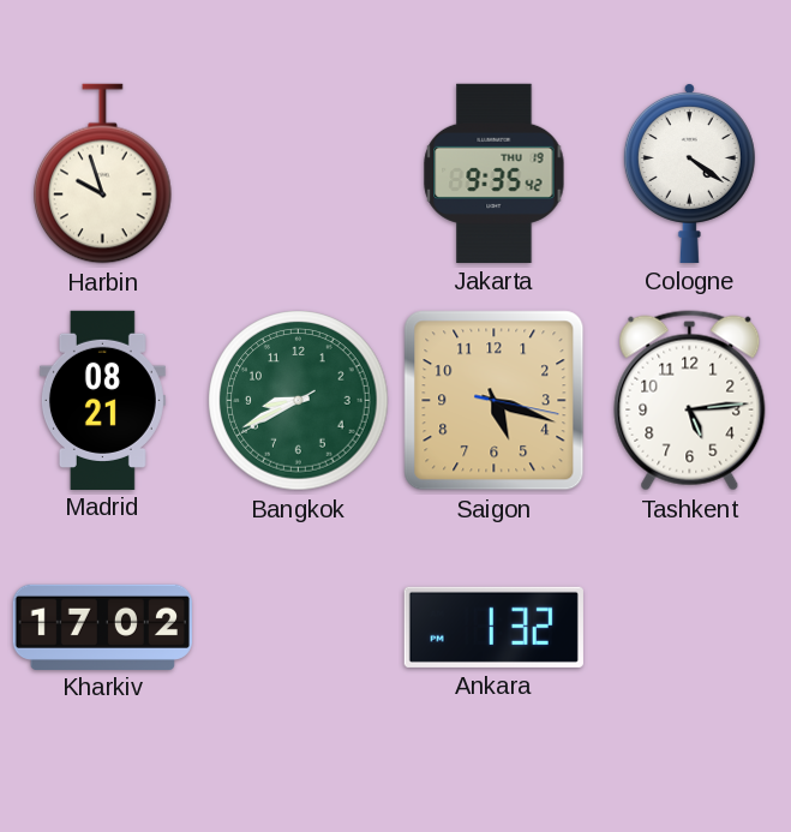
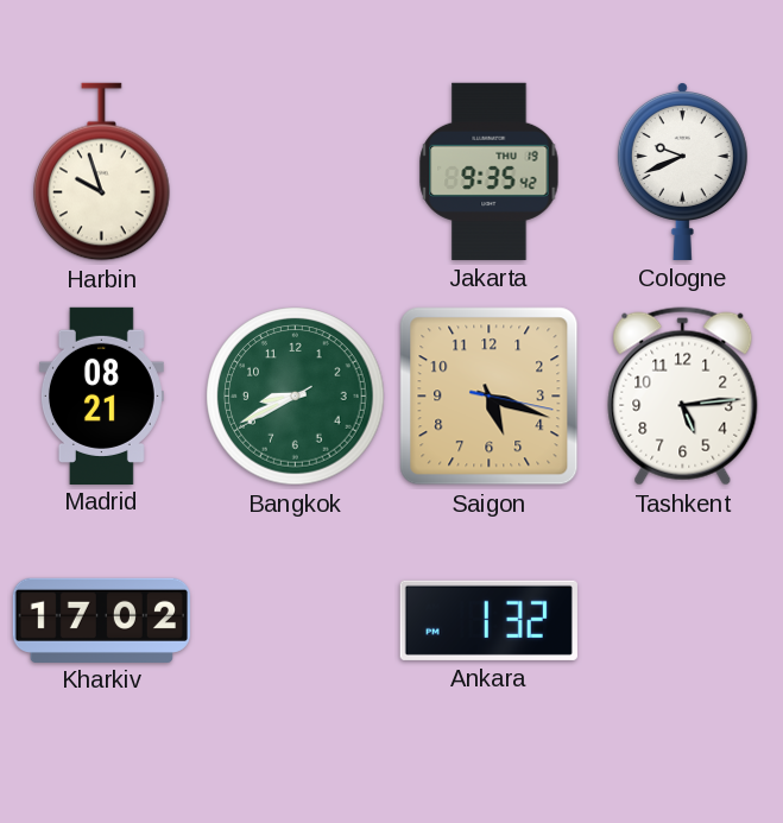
Cologne: 4:21 -> 9:41 (682, 171)
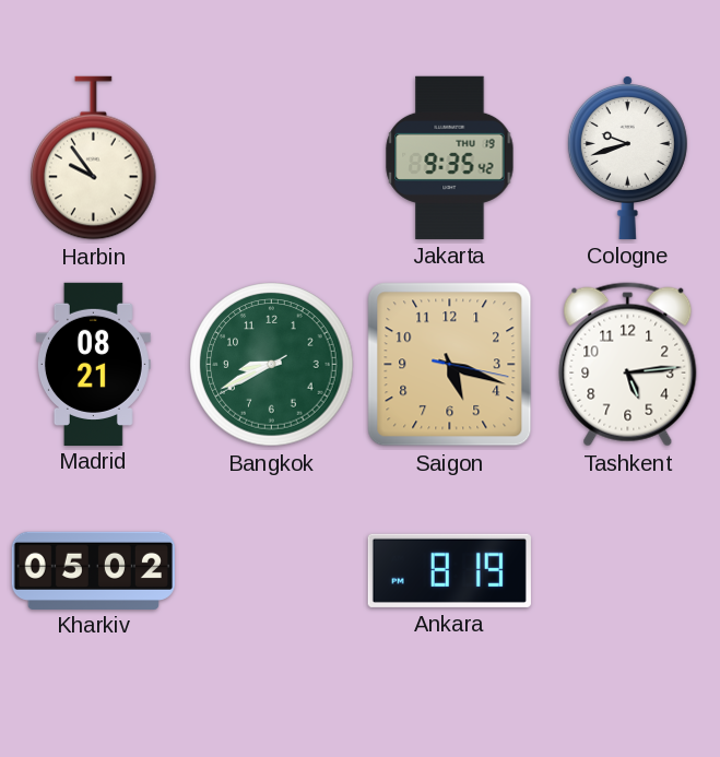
Harbin: 9:57 -> 9:54 (94, 158)
Cologne: 9:41 -> 9:42 (627, 157)
Kharkiv: 17:02 -> 05:02 (93, 570)
Ankara: 1:32 -> 8:19 (449, 570)
